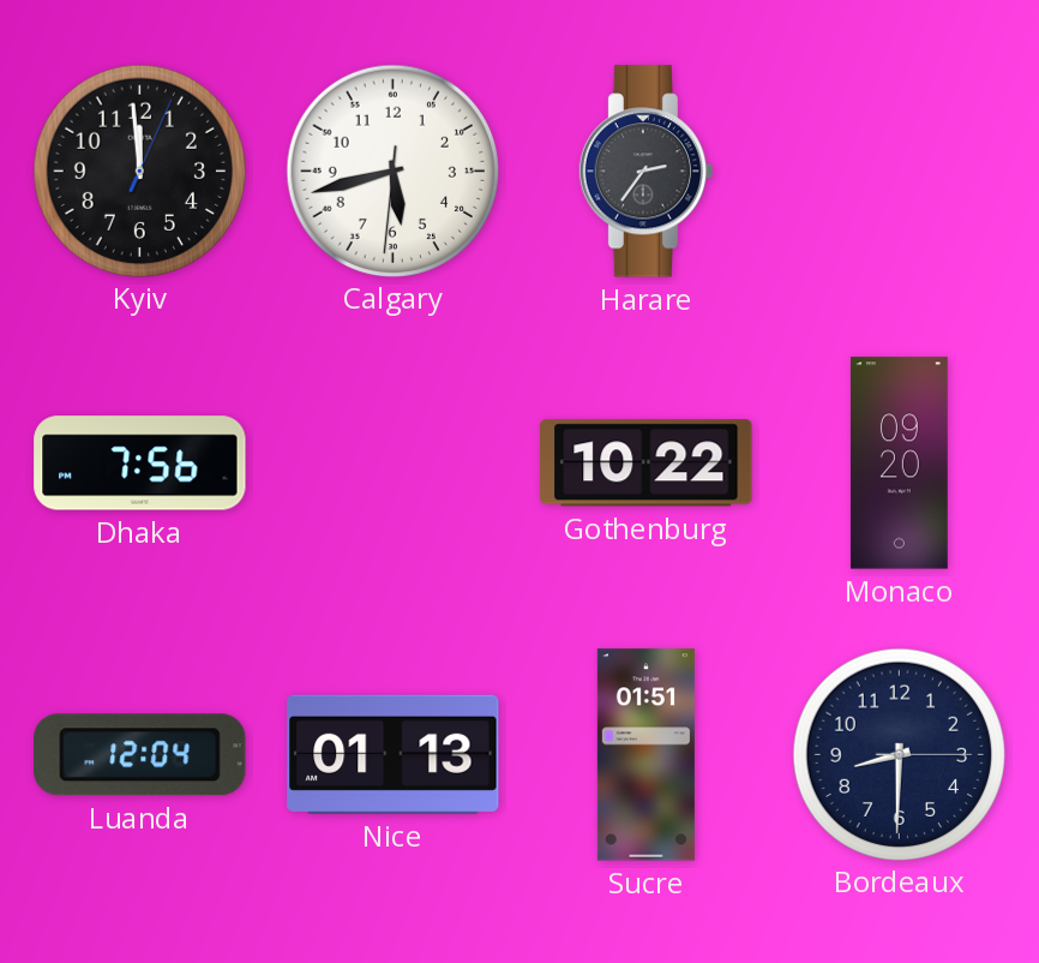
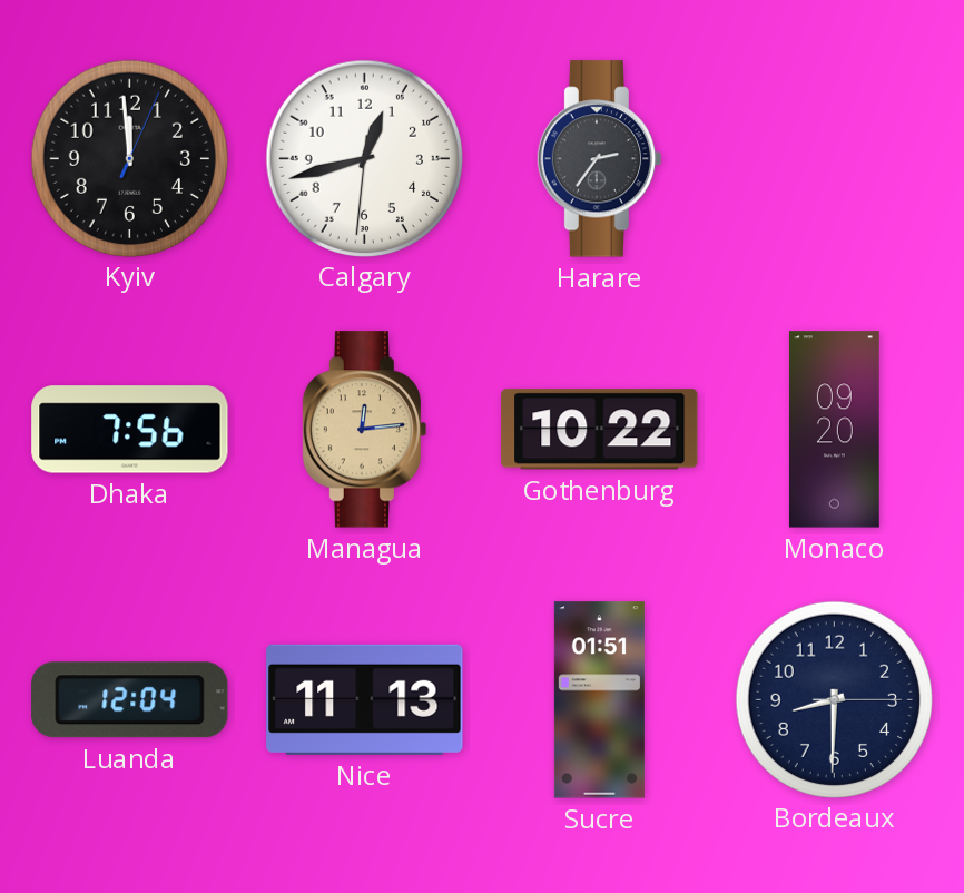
Calgary: 5:42 -> 12:42 (364, 158)
Managua: none -> 12:14 (365, 430)
Nice: 01:13 -> 11:13 (365, 699)
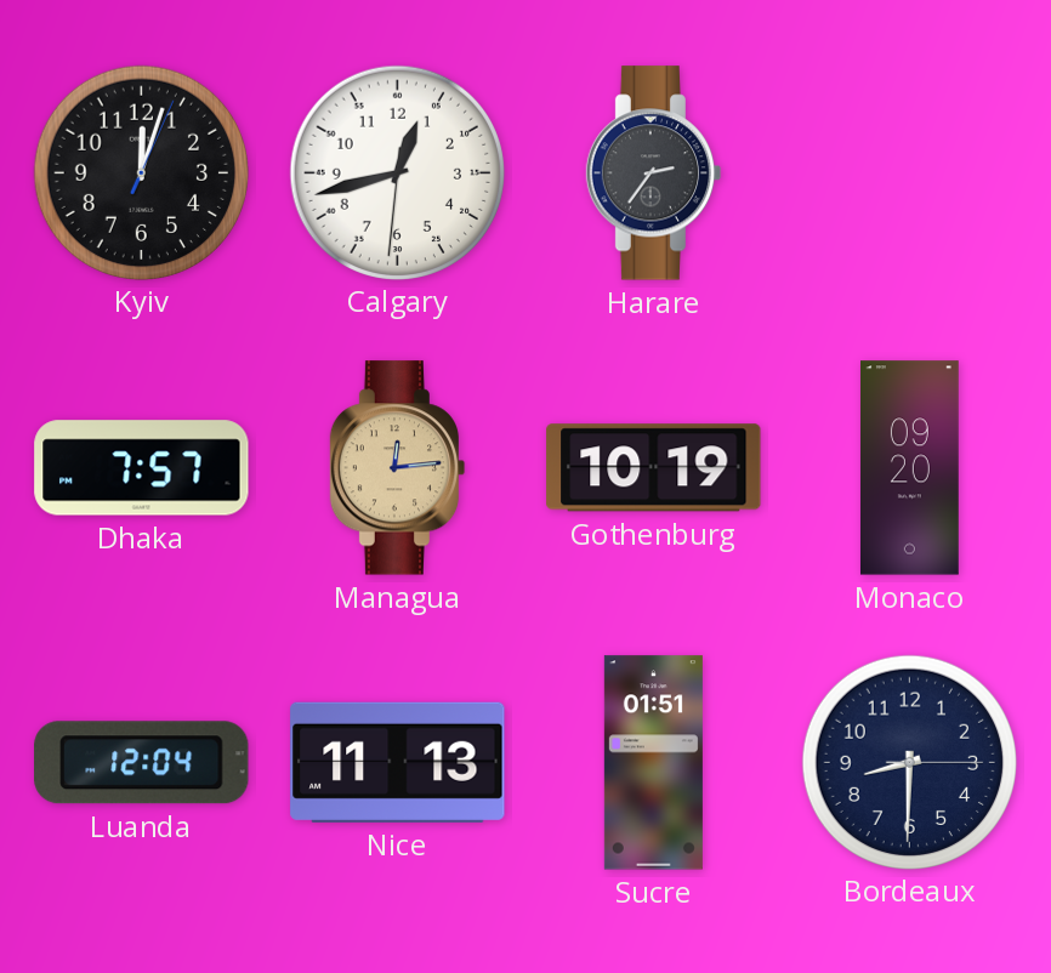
Kyiv: 11:59 -> 12:03 (141, 172)
Dhaka: 7:56 -> 7:57 (142, 468)
Gothenburg: 10:22 -> 10:19 (654, 468)
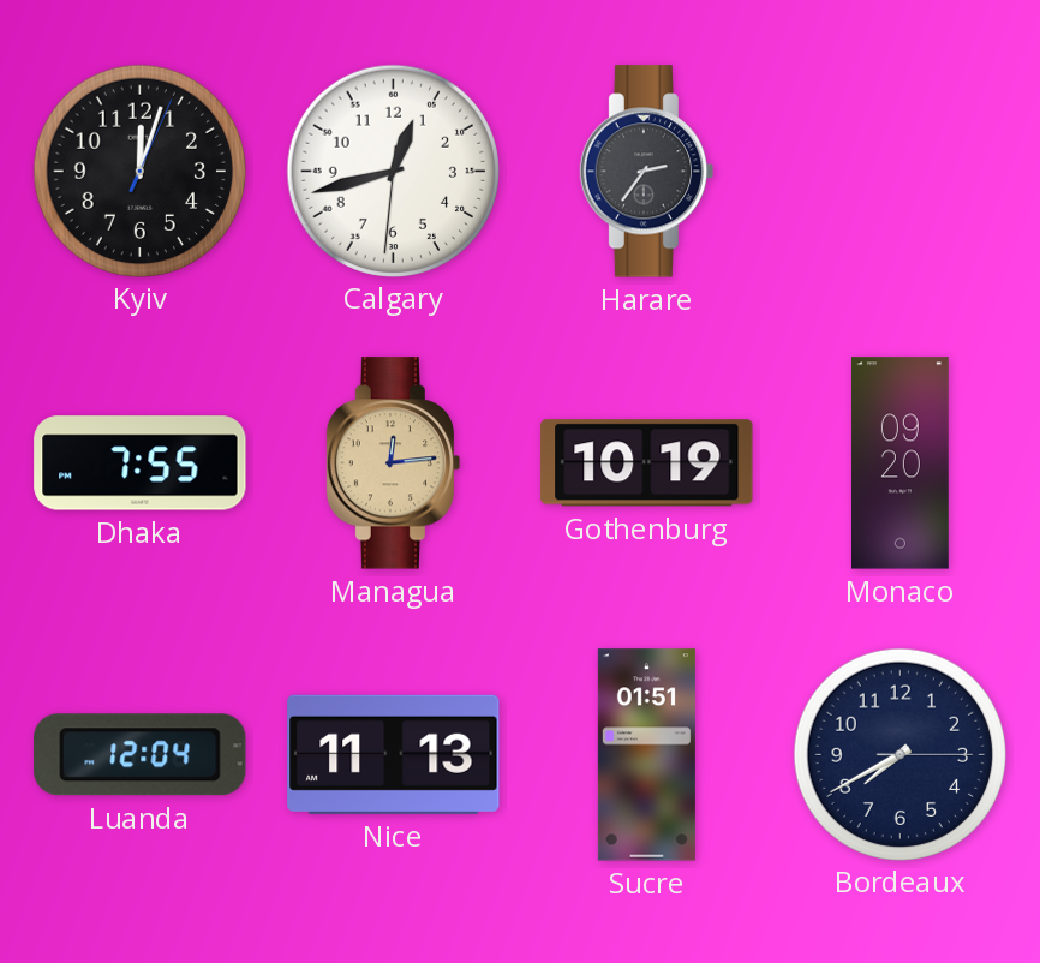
Dhaka: 7:57 -> 7:55 (141, 463)
Bordeaux: 8:30 -> 7:40 (899, 754)
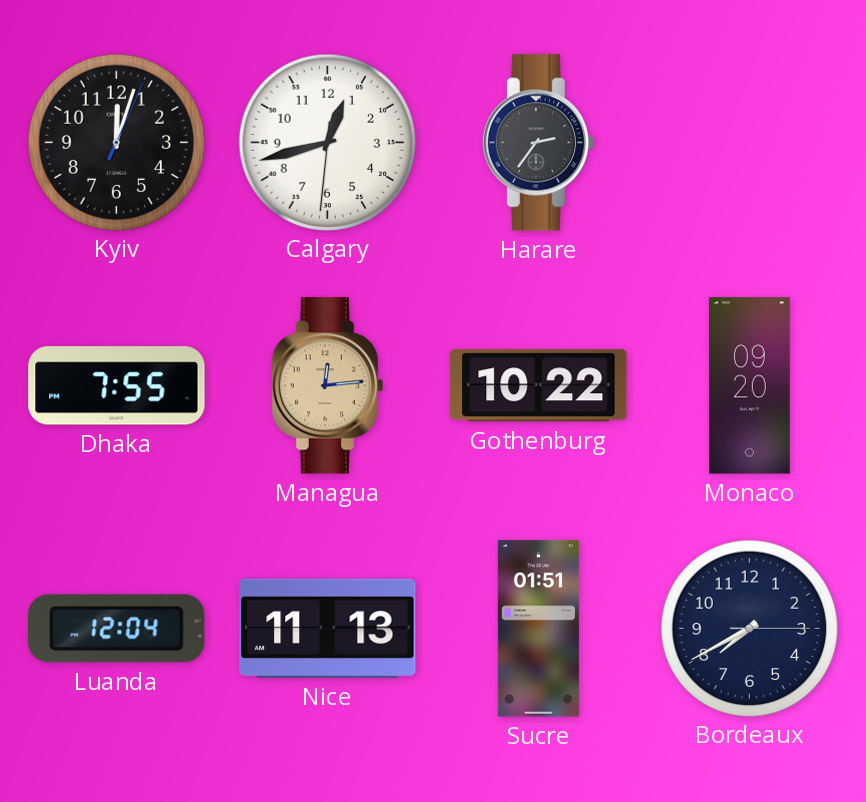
Gothenburg: 10:19 -> 10:22 (539, 386)
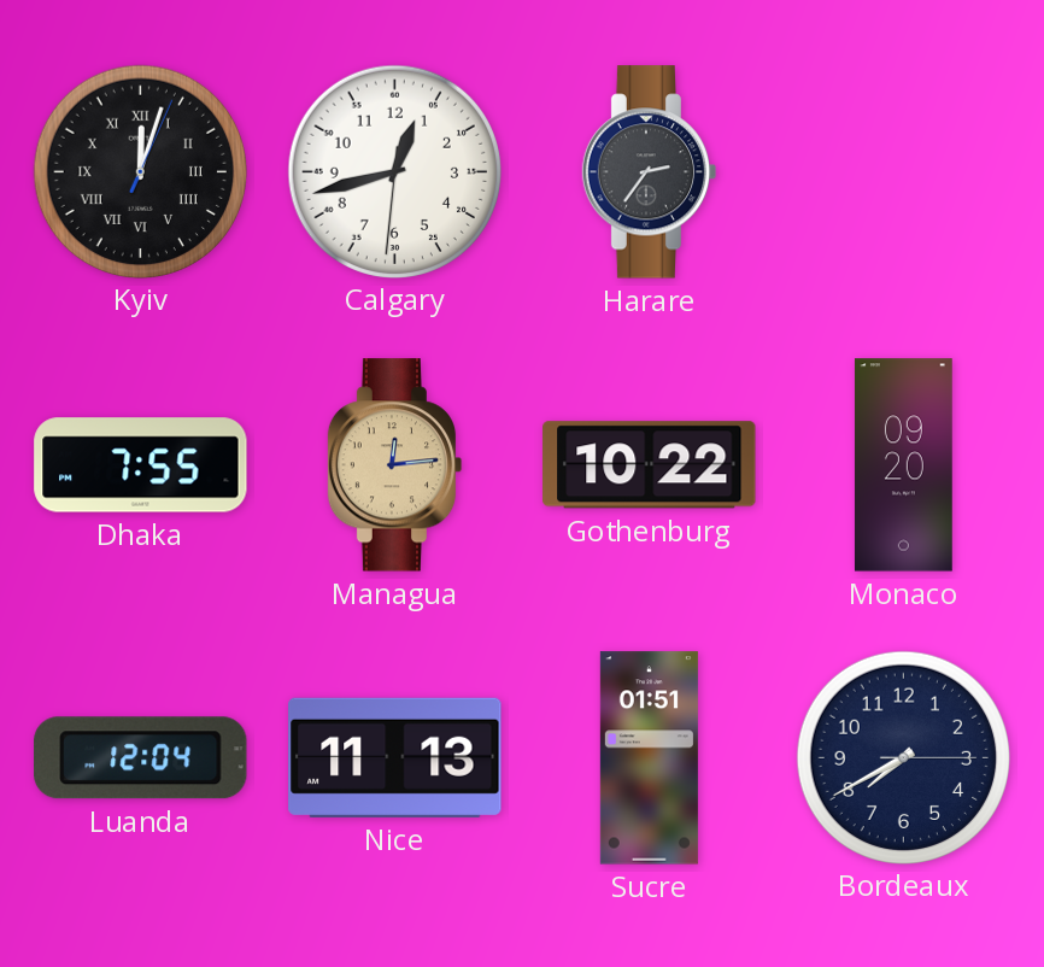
Kyiv numerals: Arabic -> Roman (140, 171)
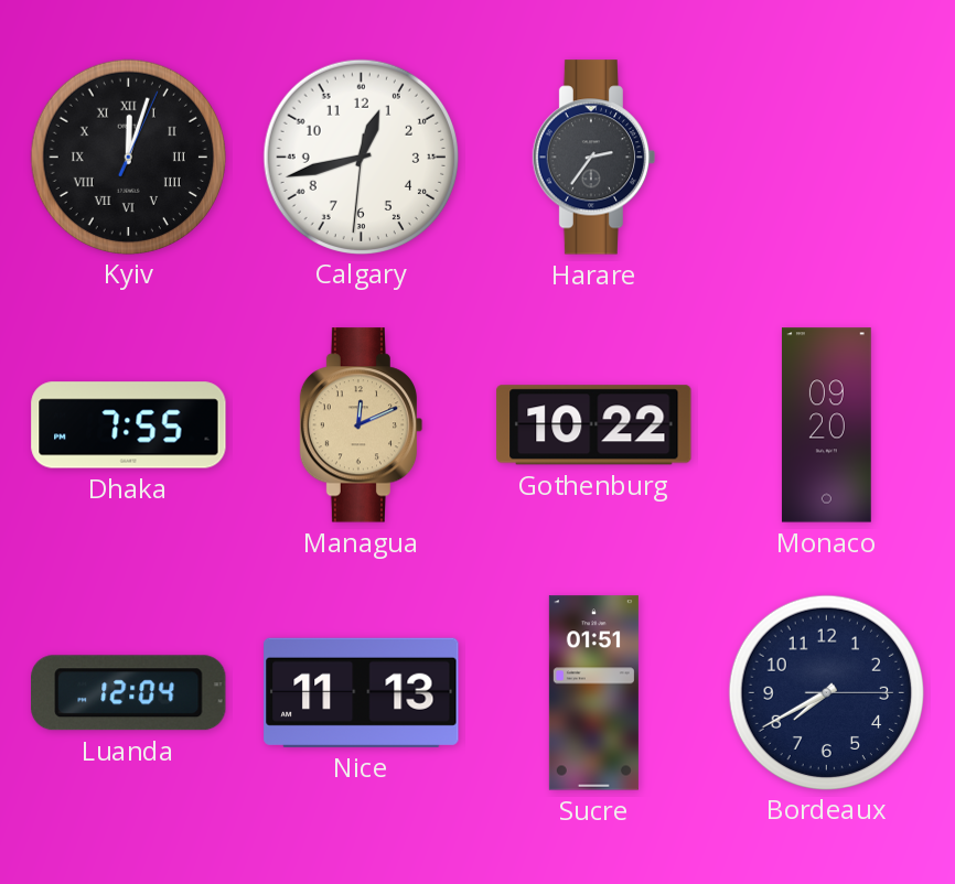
Managua: 12:14 -> 12:11 (362, 425)
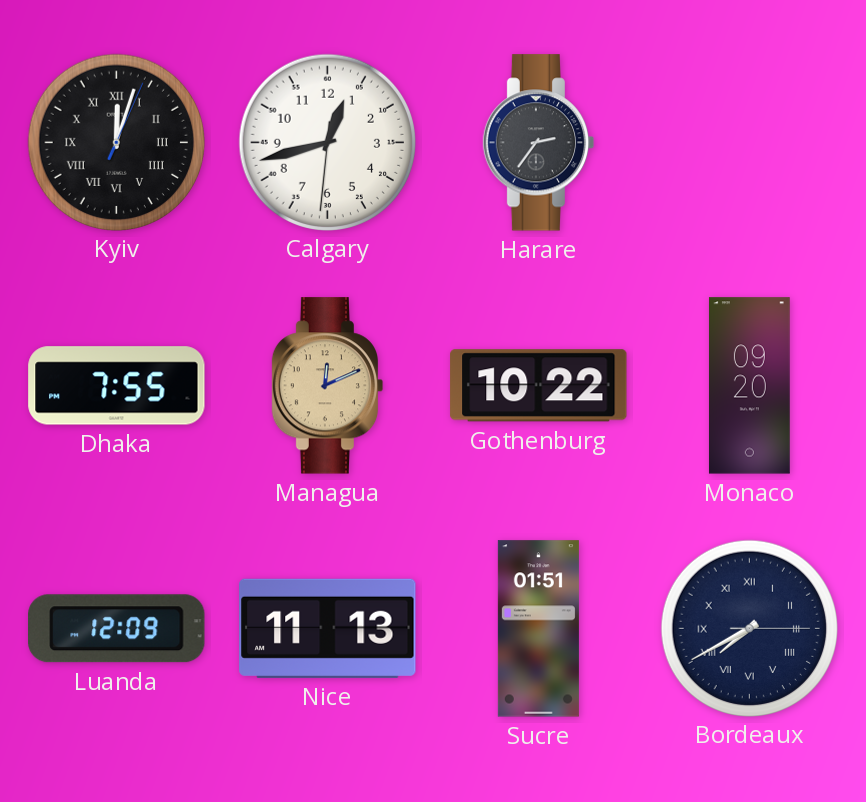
Luanda: 12:04 -> 12:09 (117, 629)
Bordeaux numerals: Arabic -> Roman (749, 628)
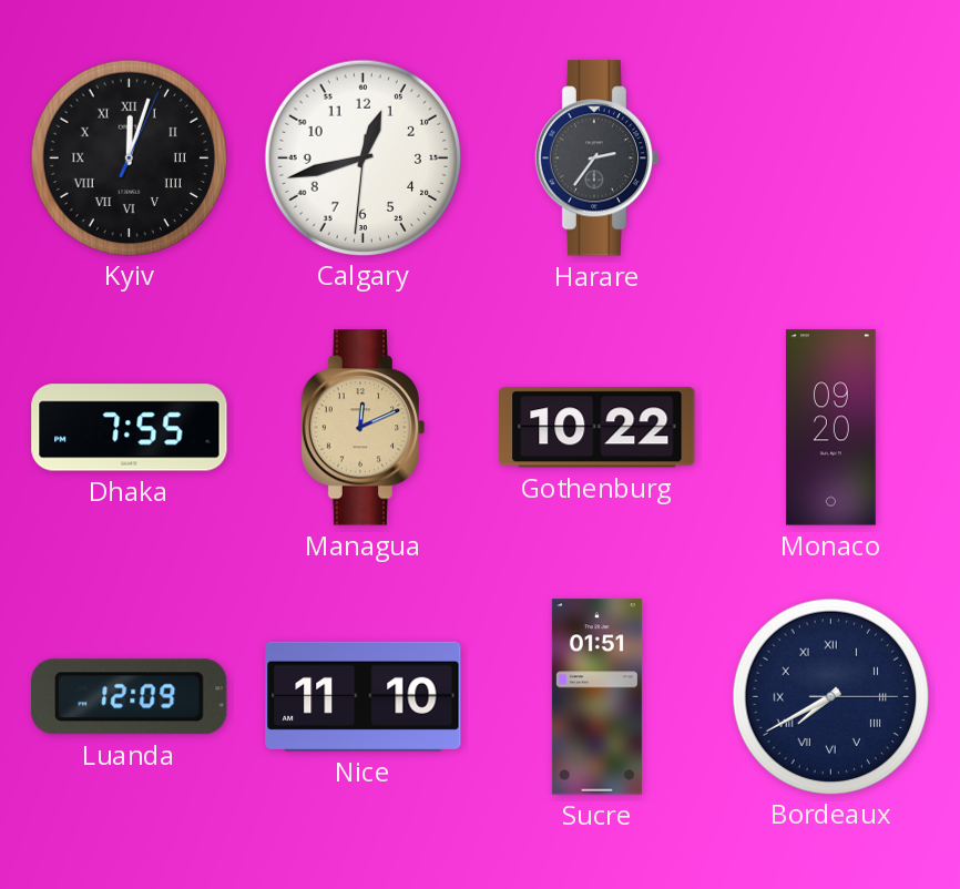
Nice: 11:13 -> 11:10 (364, 696)
